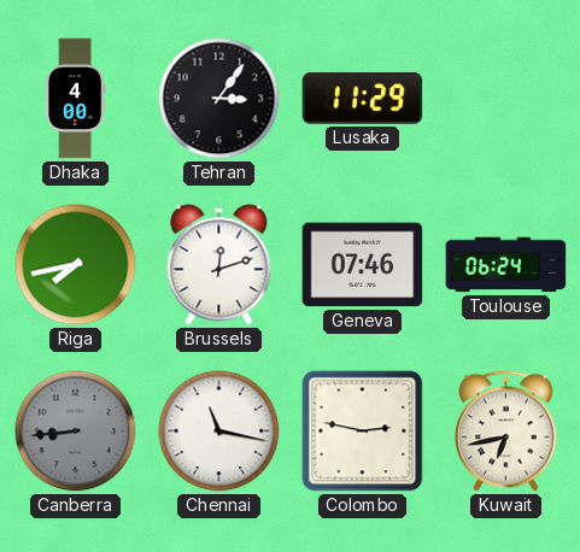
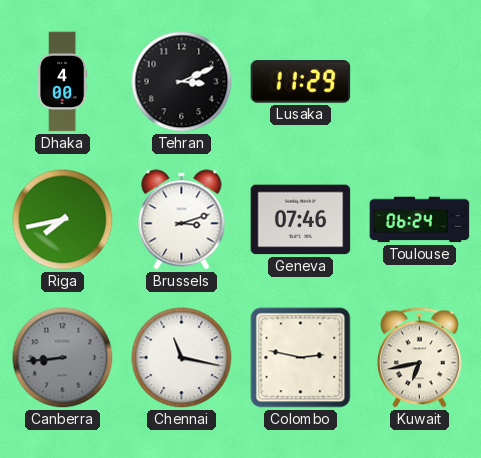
Tehran: 3:06 -> 3:11 (182, 82)
Brussels: 12:12 -> 3:12 (182, 220)
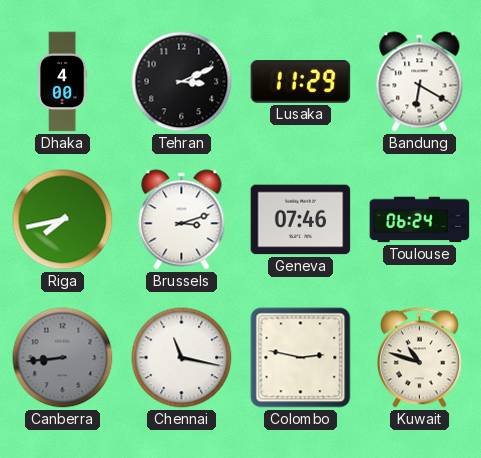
Bandung: none -> 6:20 (420, 82)
Kuwait: 6:43 -> 10:48 (419, 358)
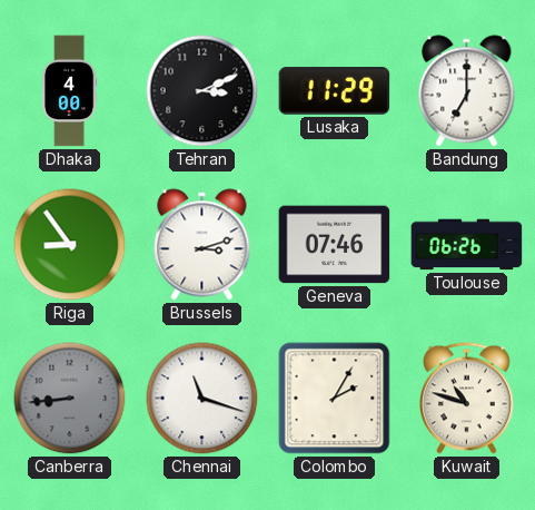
Bandung: 6:20 -> 7:00 (467, 91)
Riga: 7:43 -> 8:54 (70, 245)
Toulouse: 06:24 -> 06:26 (467, 245)
Chennai: 11:17 -> 11:18 (202, 399)
Colombo: 2:47 -> 2:05 (335, 399)
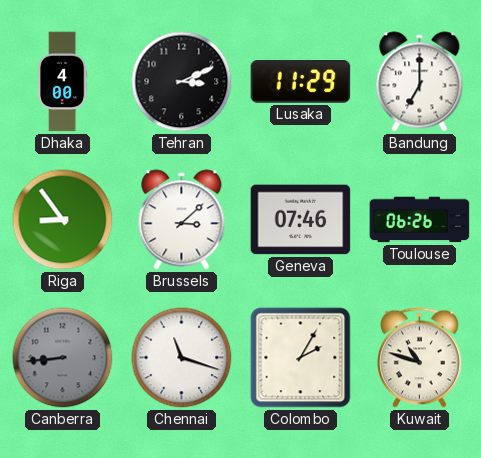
Brussels: 3:12 -> 3:08 (182, 220)
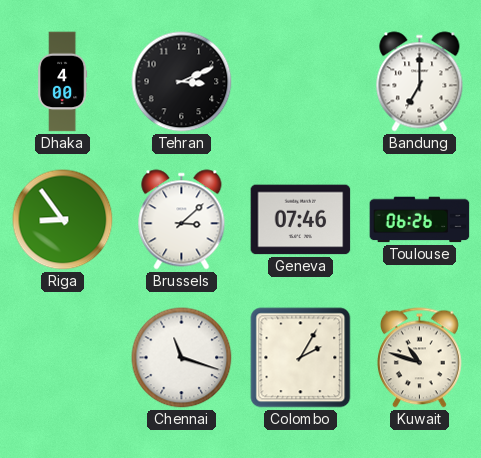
Lusaka: 11:29 -> none (301, 82)
Canberra: 8:44 -> none (63, 358)
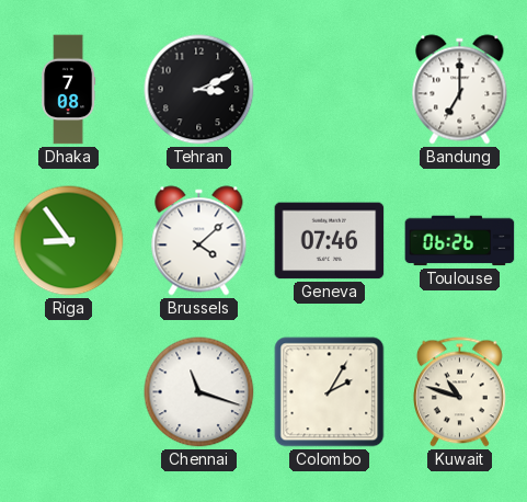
Dhaka: 4:00 -> 7:08 (69, 90)
Brussels: 3:08 -> 4:08 (199, 241)
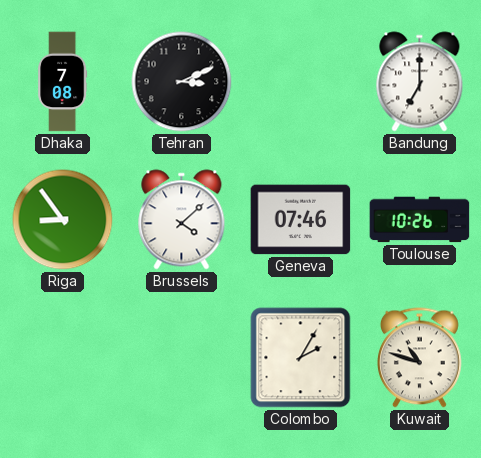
Toulouse: 06:26 -> 10:26 (420, 220)
Chennai: 11:18 -> none (199, 392)
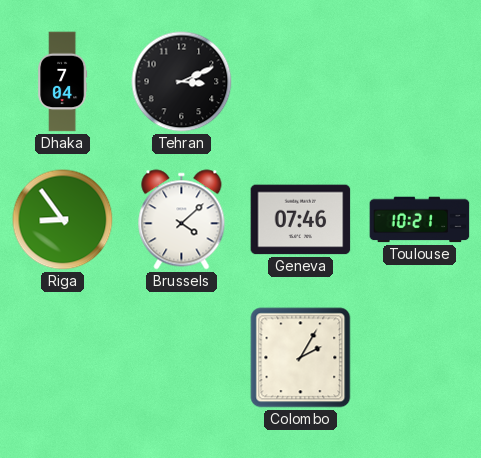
Dhaka: 7:08 -> 7:04 (63, 82)
Bandung: 7:00 -> none (420, 82)
Toulouse: 10:26 -> 10:21 (420, 220)
Kuwait: 10:48 -> none (419, 358)
